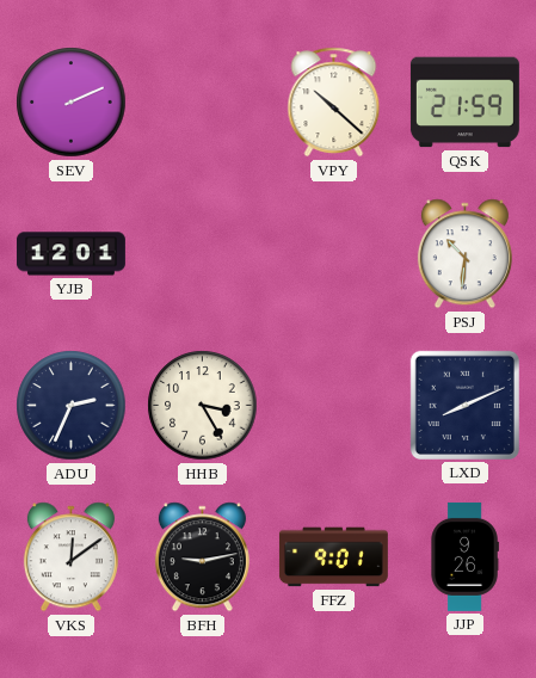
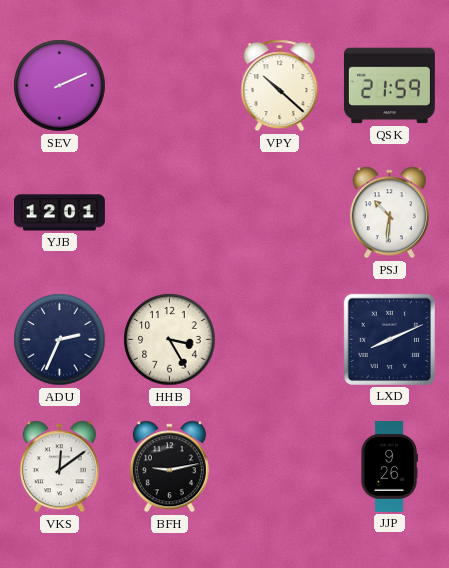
FFZ: 9:01 -> none (333, 557)
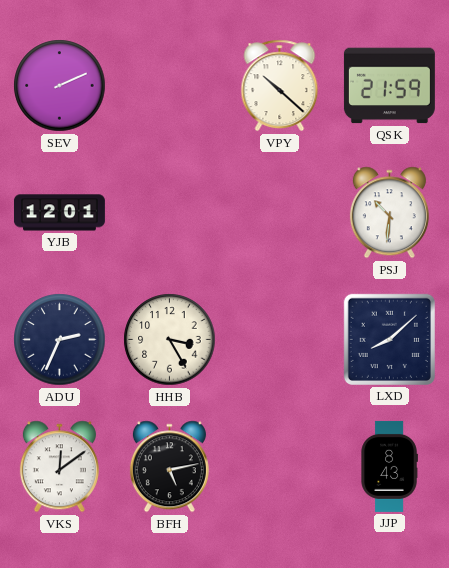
LXD: 8:11 -> 8:08 (389, 339)
BFH: 9:13 -> 5:13 (169, 467)
JJP: 9:26 -> 8:43 (389, 466)
